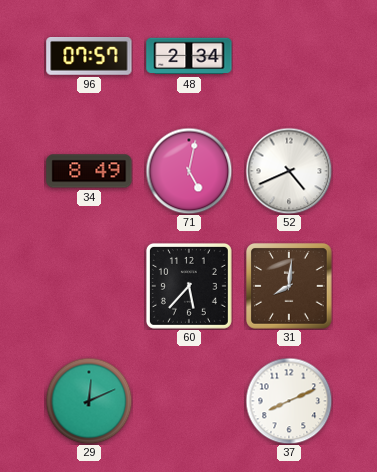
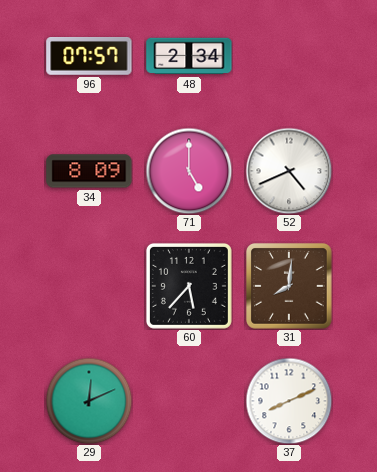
34: 8:49 -> 8:09 (89, 171)
71: 5:02 -> 5:00 (189, 171)
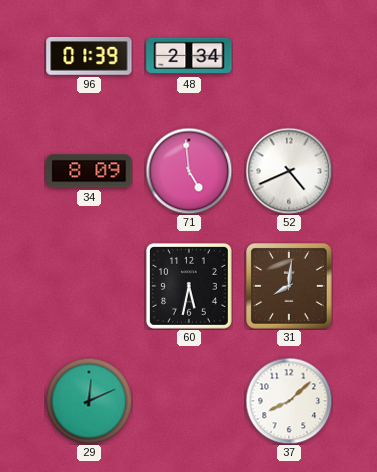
96: 07:57 -> 01:39 (89, 57)
71: 5:00 -> 4:59 (189, 171)
60: 5:37 -> 5:32 (189, 286)
37: 8:11 -> 8:08 (289, 401)
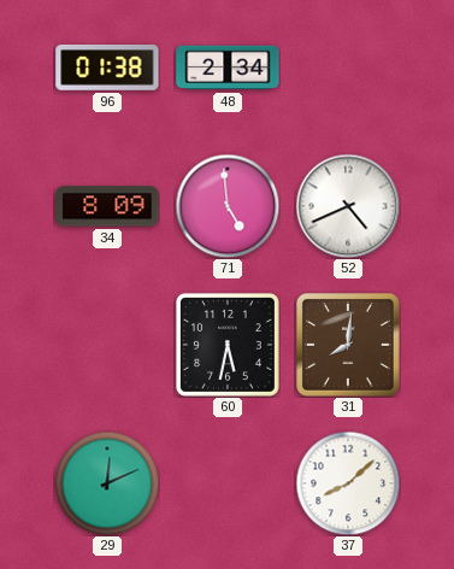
96: 01:39 -> 01:38 (107, 69)
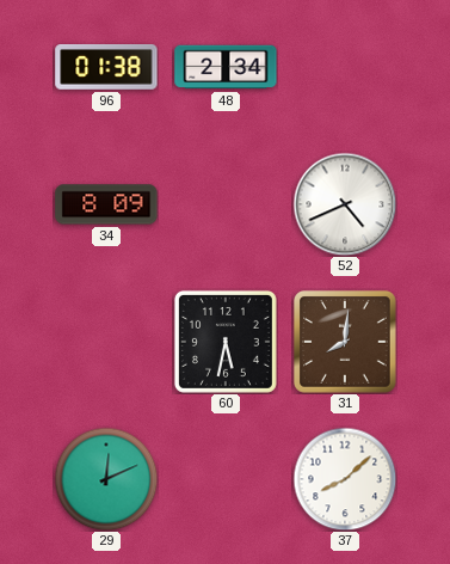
71: 4:59 -> none (228, 206)
